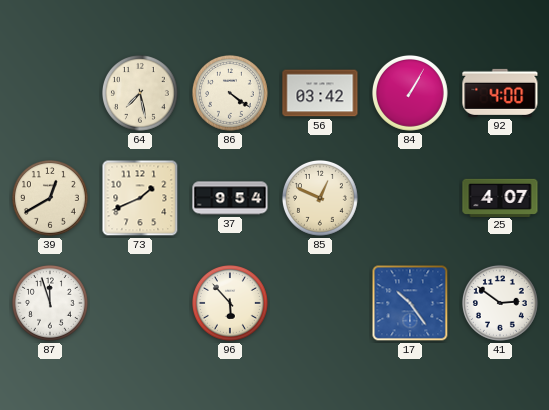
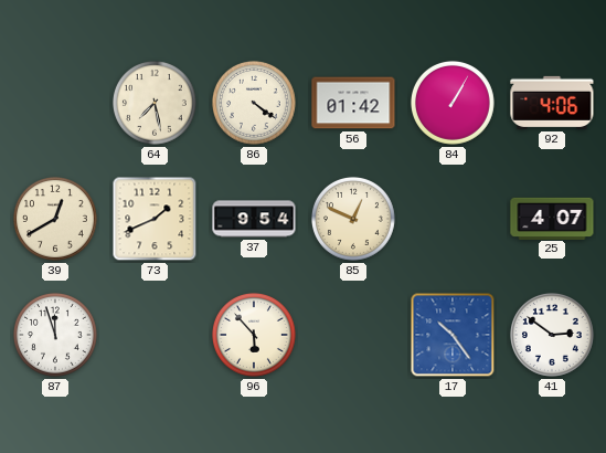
56: 03:42 -> 01:42 (353, 103)
92: 4:00 -> 4:06 (552, 103)
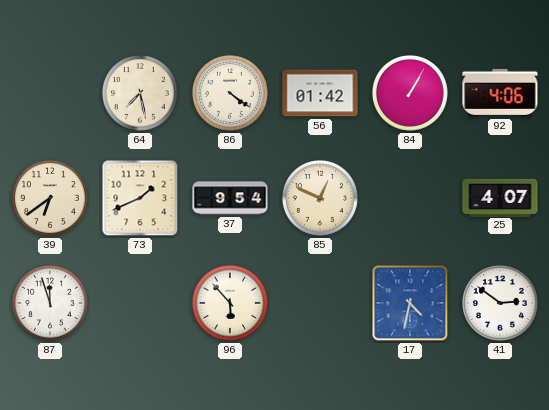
39: 12:40 -> 6:39 (51, 198)
17: 10:24 -> 4:32 (410, 303)
